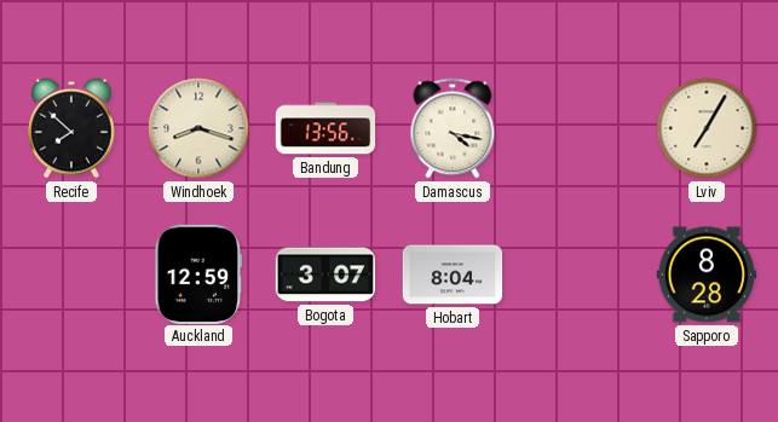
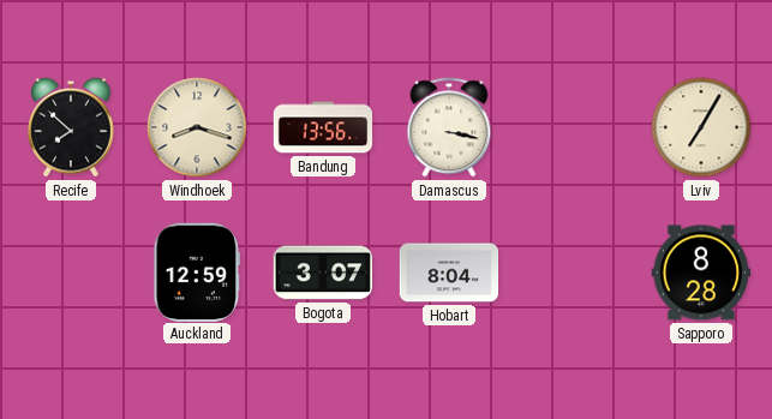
Damascus: 4:17 -> 3:17 (449, 127)
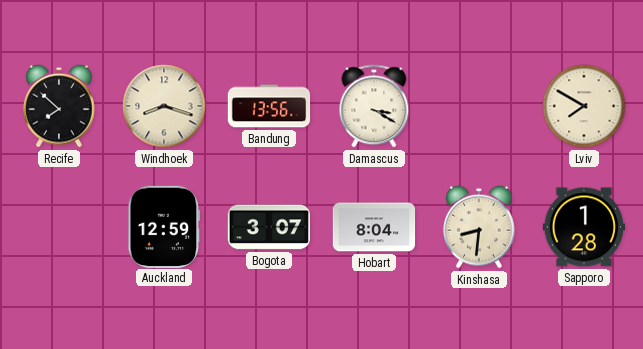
Damascus: 3:17 -> 3:20 (374, 106)
Lviv: 7:05 -> 7:50 (584, 106)
Kinshasa: none -> 8:31 (480, 227)
Sapporo: 8:28 -> 1:28 (583, 227)
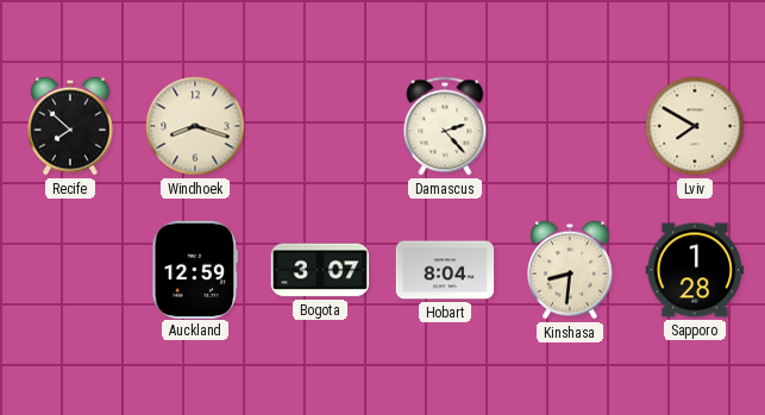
Bandung: 13:56 -> none (269, 106)
Damascus: 3:20 -> 2:23 (445, 126)
